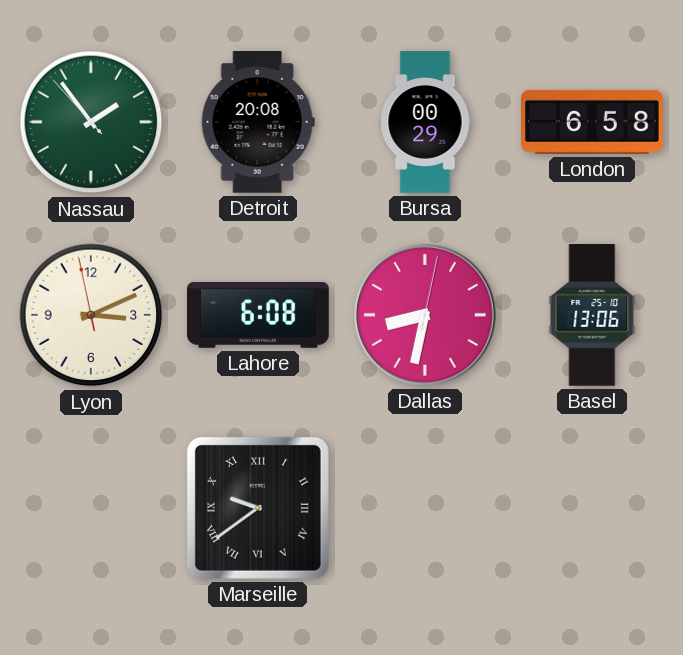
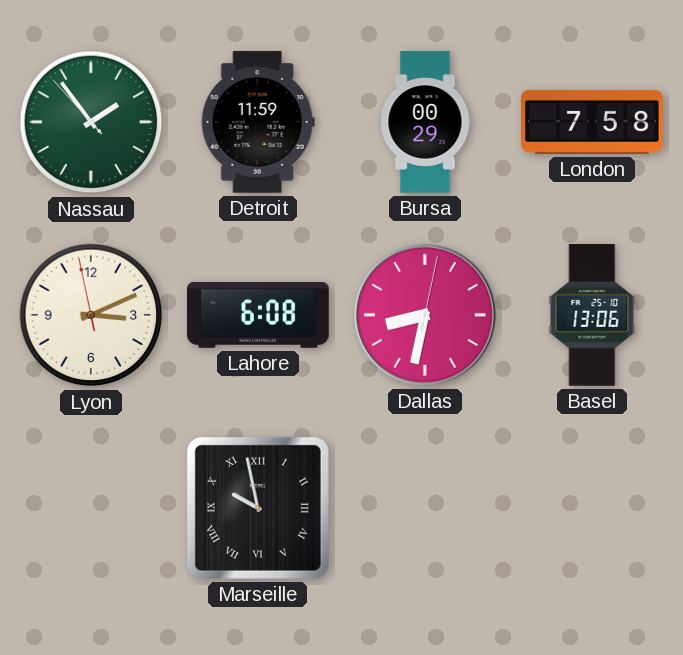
Detroit: 20:08 -> 11:59 (258, 122)
London: 6:58 -> 7:58 (593, 122)
Marseille: 9:39 -> 9:58 (258, 508)
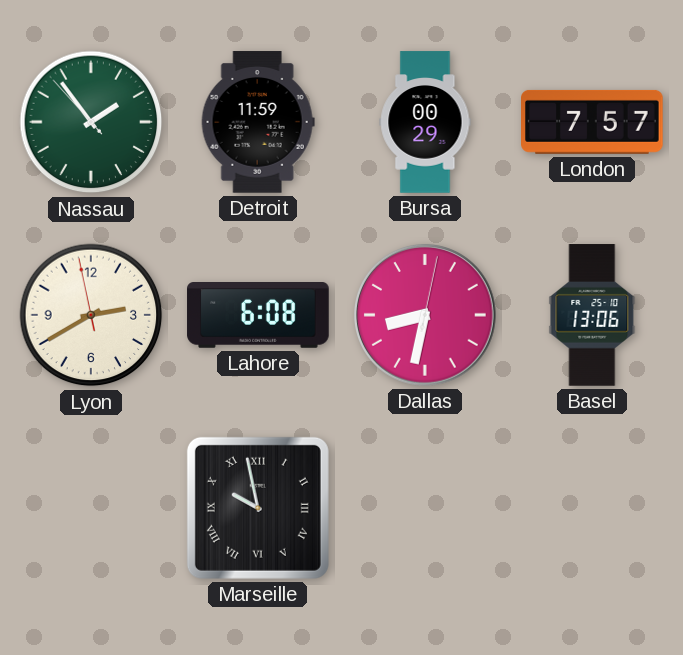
London: 7:58 -> 7:57 (593, 122)
Lyon: 3:10 -> 2:39 (91, 315)
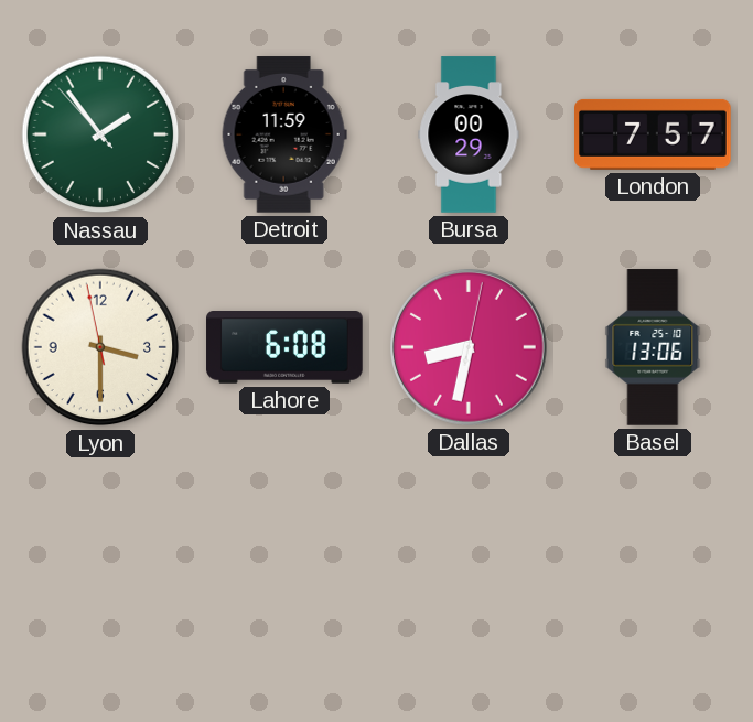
Lyon: 2:39 -> 3:29 (100, 347)
Marseille: 9:58 -> none (258, 508)
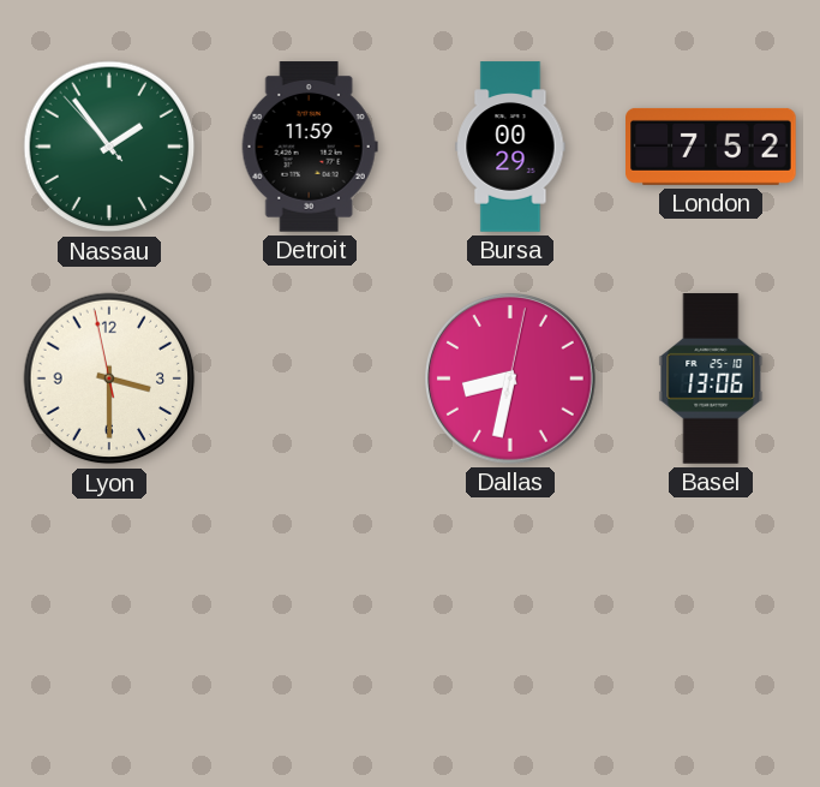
London: 7:57 -> 7:52 (712, 147)
Lahore: 6:08 -> none (284, 348)
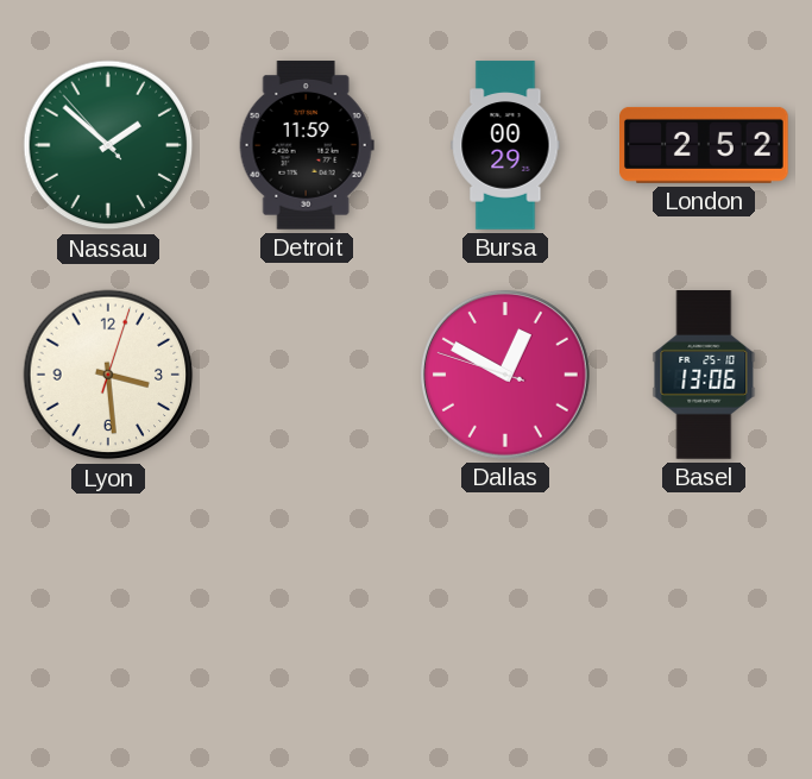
Nassau: 1:53 -> 1:51 (108, 145)
London: 7:52 -> 2:52 (705, 145)
Lyon: 3:29:58 -> 3:29:03 (108, 375)
Dallas: 8:32 -> 12:49 (506, 376)
